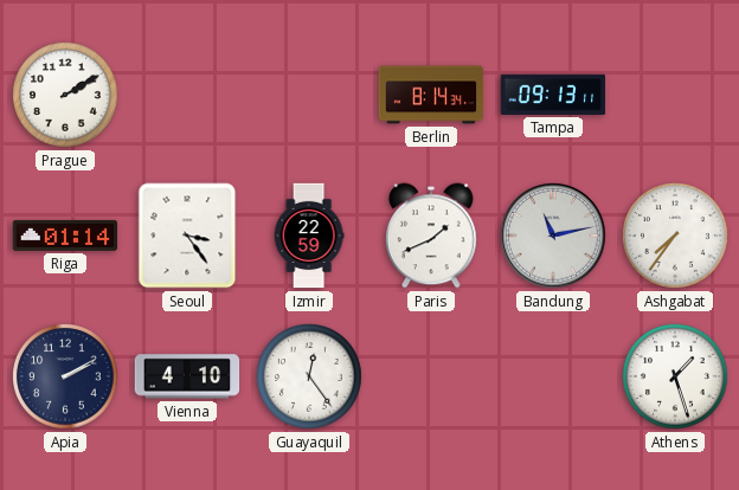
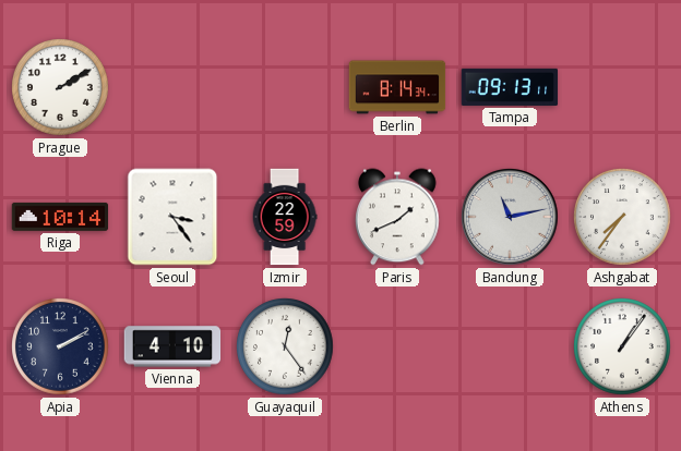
Riga: 01:14 -> 10:14 (60, 217)
Athens: 1:27 -> 1:06 (622, 346)
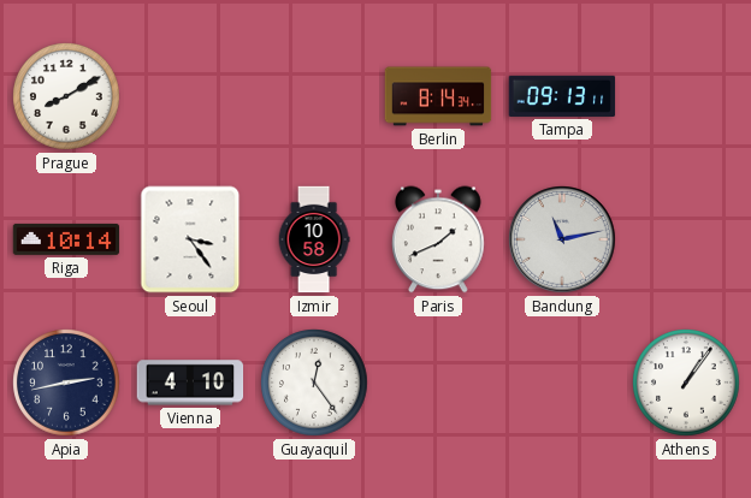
Prague: 2:10 -> 8:10 (66, 96)
Izmir: 22:59 -> 10:58 (314, 239)
Ashgabat: 7:36 -> none (622, 217)
Apia: 2:10 -> 2:43 (66, 383)
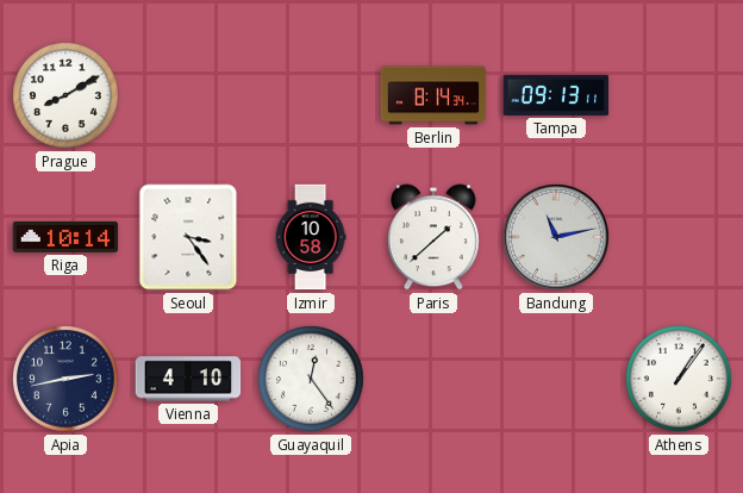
Paris: 1:41 -> 1:38 (433, 237)
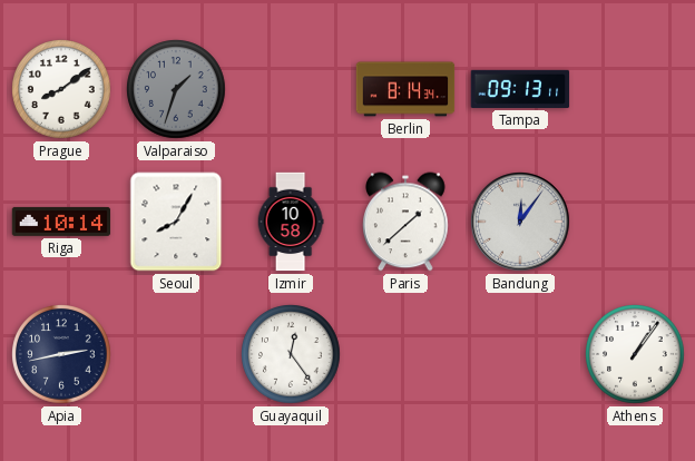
Prague: 8:10 -> 8:09 (61, 89)
Valparaiso: none -> 1:33 (176, 89)
Seoul: 3:24 -> 8:05 (176, 222)
Bandung: 11:13 -> 12:06 (520, 222)
Vienna: 4:10 -> none (188, 379)
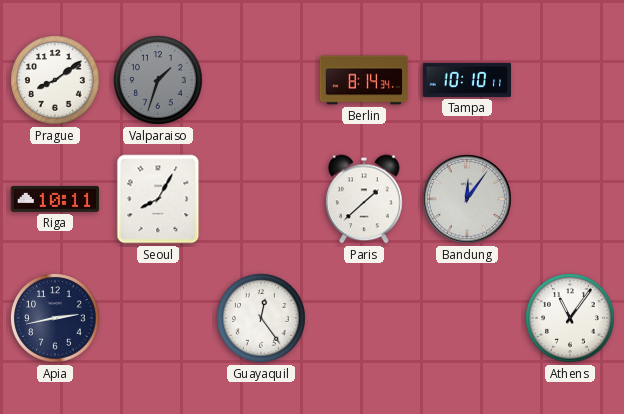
Tampa: 09:13 -> 10:10 (467, 80)
Riga: 10:14 -> 10:11 (55, 199)
Izmir: 10:58 -> none (291, 222)
Athens: 1:06 -> 11:06 (570, 318)
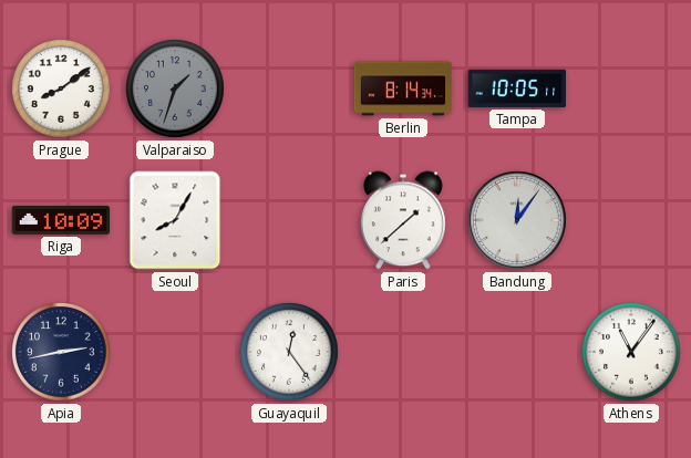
Tampa: 10:10 -> 10:05 (517, 89)
Riga: 10:11 -> 10:09 (61, 220)
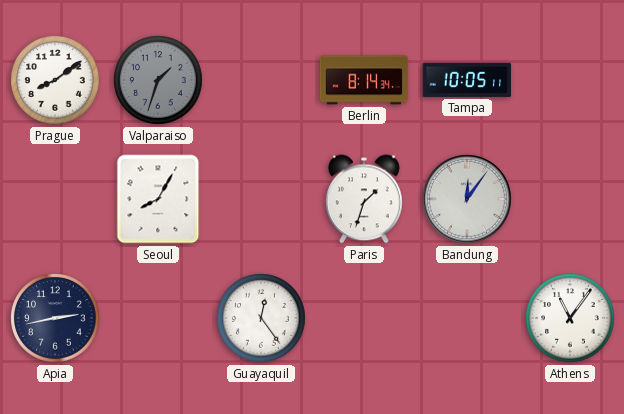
Riga: 10:09 -> none (61, 220)
Paris: 1:38 -> 1:33 (364, 199)
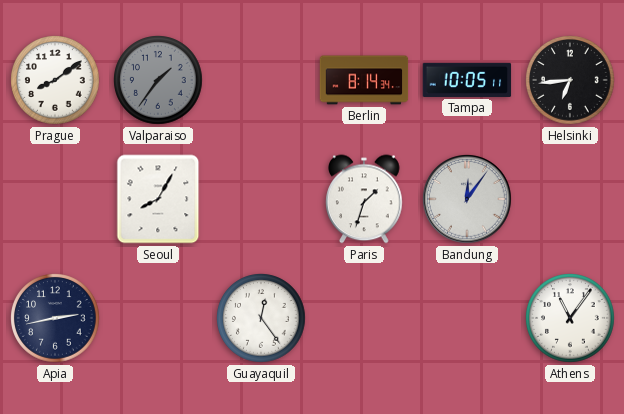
Valparaiso: 1:33 -> 1:36 (158, 80)
Helsinki: none -> 6:44 (570, 80)
